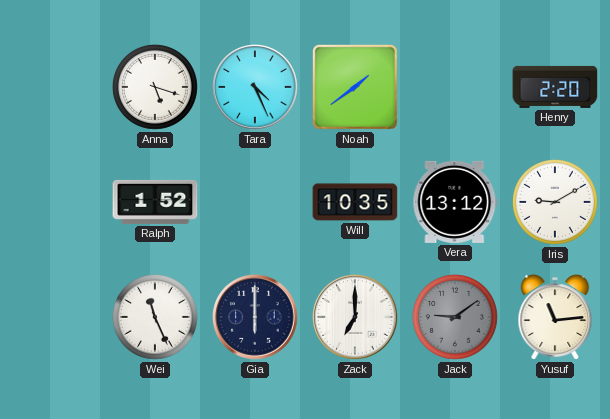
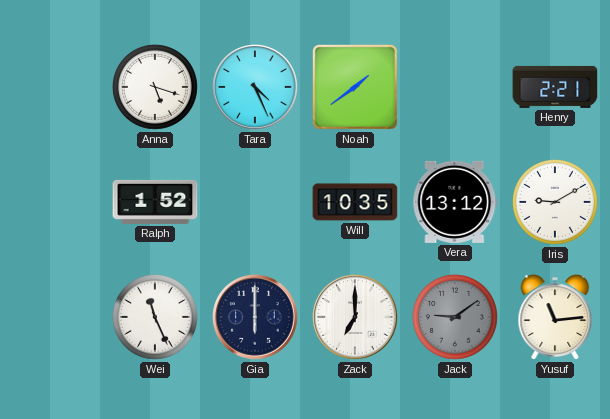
Henry: 2:20 -> 2:21 (555, 87)
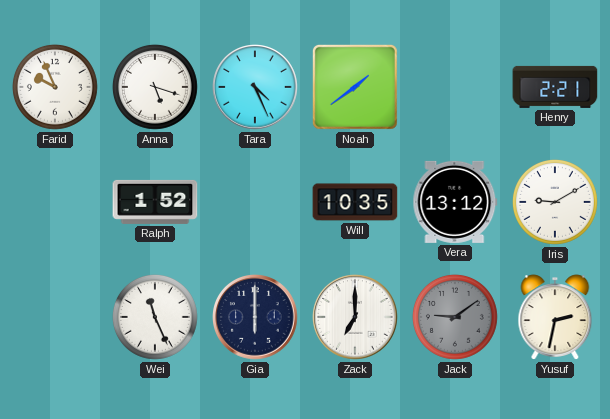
Farid: none -> 9:56 (55, 87)
Yusuf: 11:14 -> 2:32 (555, 317)
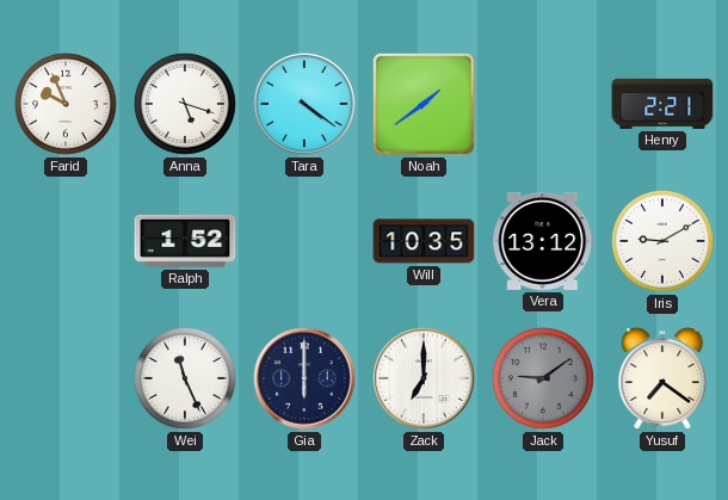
Tara: 4:26 -> 4:21 (306, 105)
Yusuf: 2:32 -> 7:21 (662, 378)
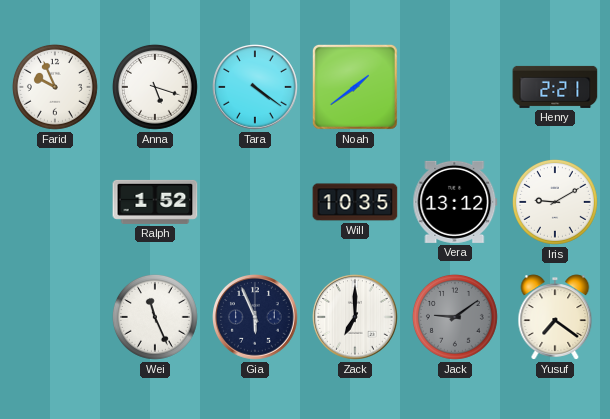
Gia: 6:00 -> 5:56 (256, 318)
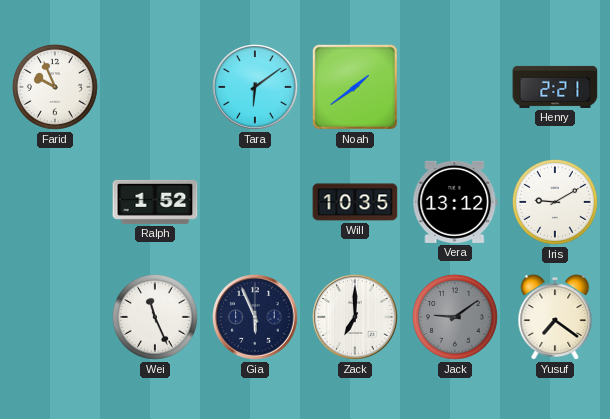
Anna: 5:18 -> none (155, 87)
Tara: 4:21 -> 6:09 (256, 88)
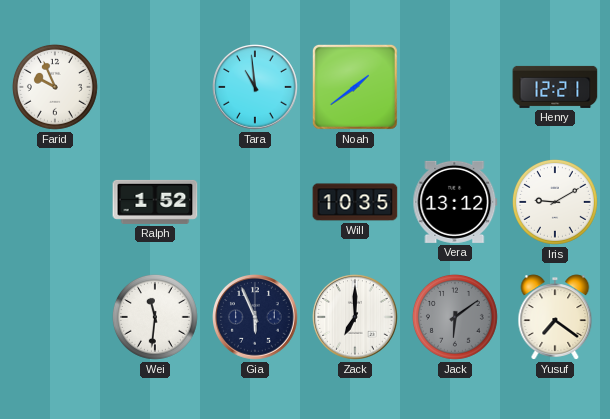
Tara: 6:09 -> 10:59 (256, 88)
Henry: 2:21 -> 12:21 (555, 87)
Wei: 11:26 -> 11:31 (155, 317)
Jack: 9:09 -> 6:09 (455, 317)
